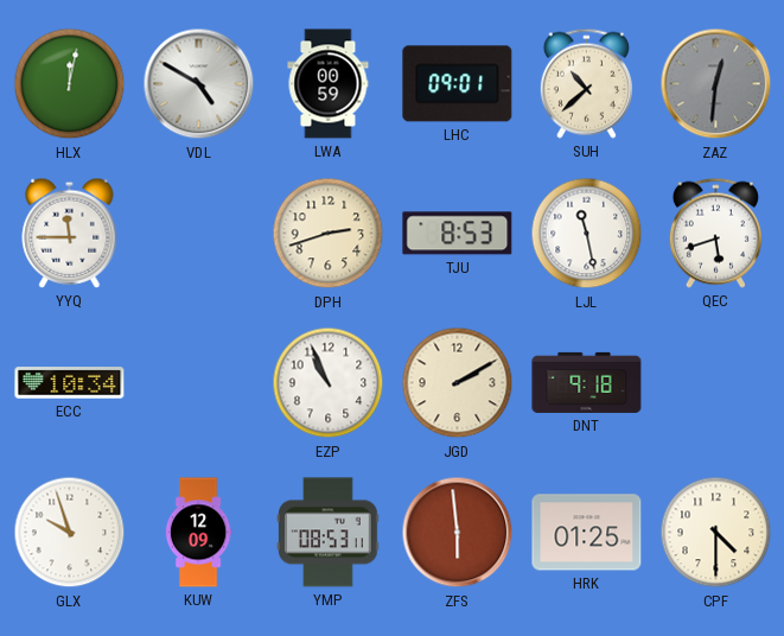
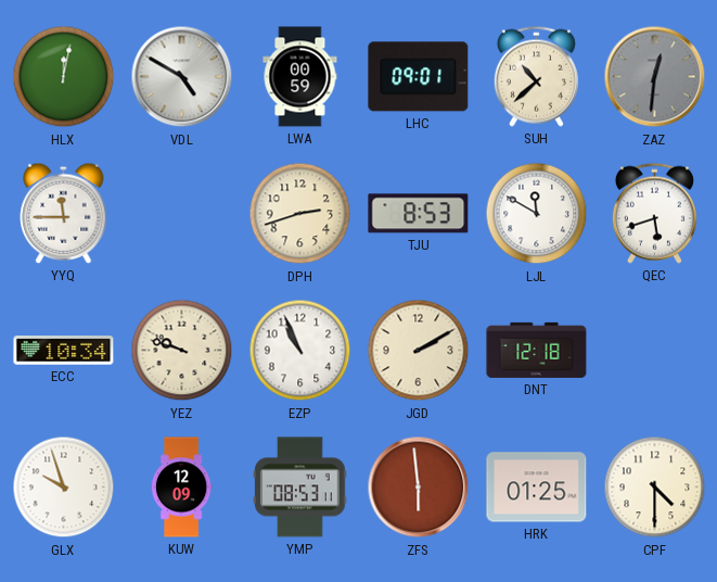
LJL: 11:28 -> 11:50 (537, 214)
YEZ: none -> 9:48 (182, 351)
DNT: 9:18 -> 12:18 (537, 350)
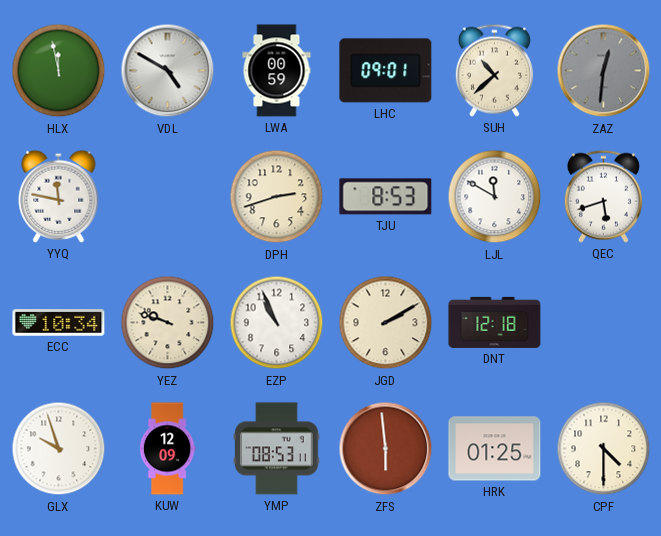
HLX: 12:02 -> 11:58 (59, 71)
YYQ: 11:45 -> 11:47 (59, 196)
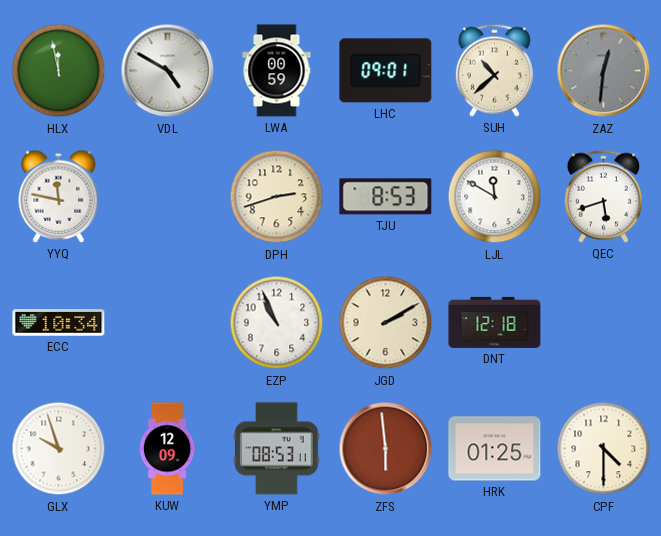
YEZ: 9:48 -> none (168, 323)
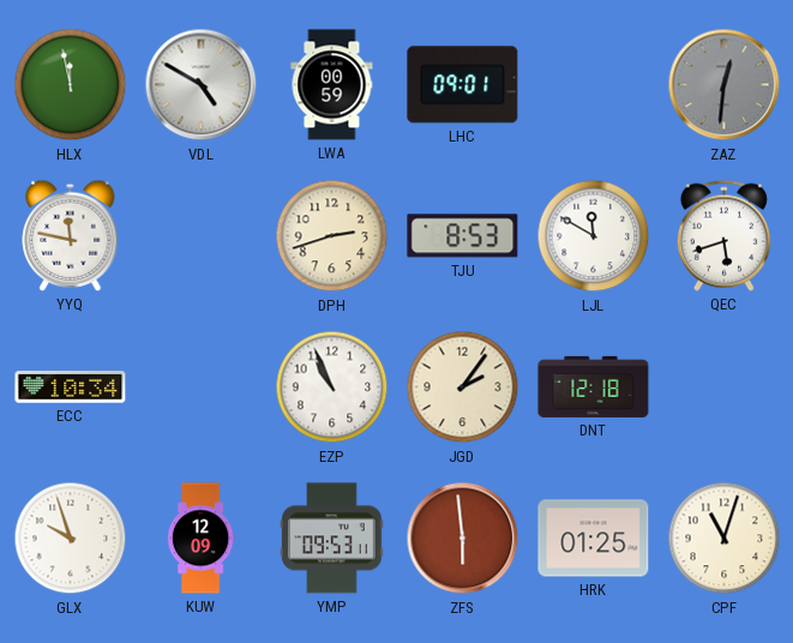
SUH: 10:38 -> none (494, 70)
JGD: 2:10 -> 2:06 (463, 387)
YMP: 08:53 -> 09:53 (332, 539)
CPF: 4:30 -> 11:03 (725, 539)
